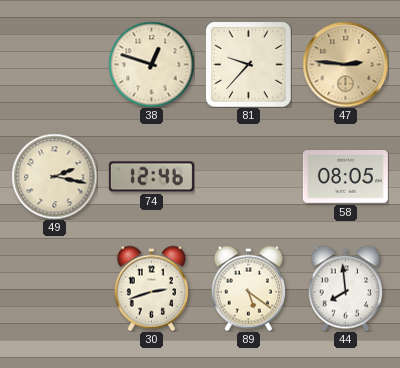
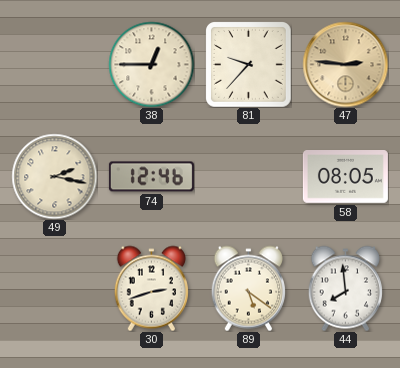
38: 12:48 -> 12:45 (151, 64)
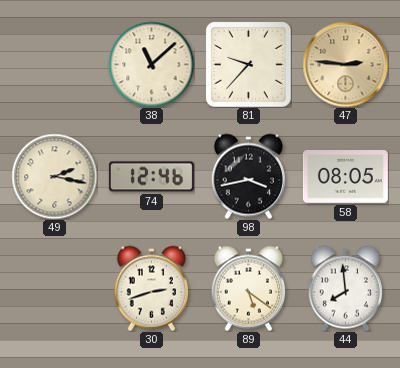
38: 12:45 -> 11:08 (151, 64)
98: none -> 3:43 (248, 176)
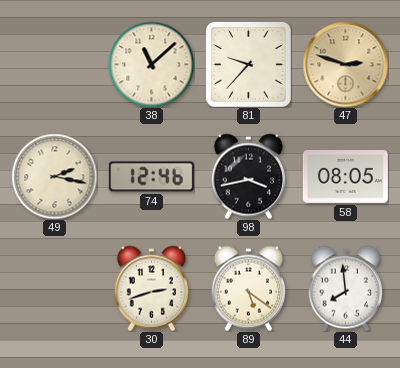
47: 2:46 -> 2:48 (345, 64)
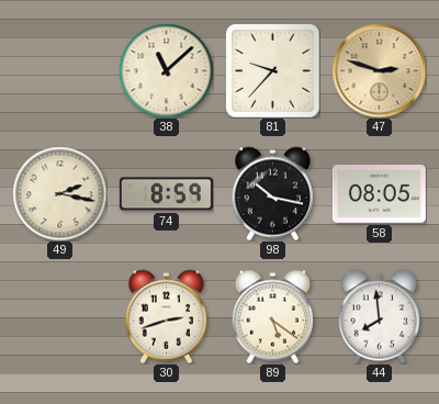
74: 12:46 -> 8:59 (166, 194)
98: 3:43 -> 10:17 (272, 193)
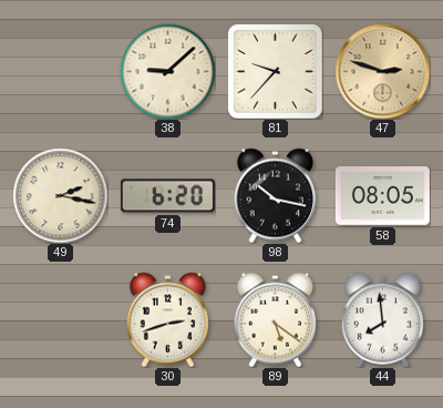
38: 11:08 -> 9:08 (167, 71)
74: 8:59 -> 6:20 (167, 196)
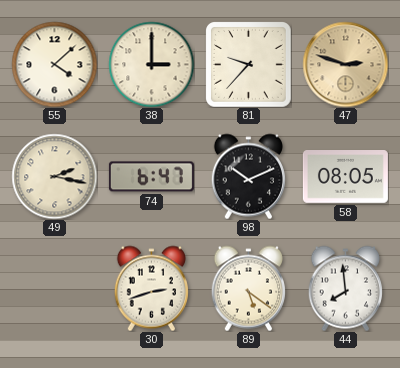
55: none -> 4:08 (54, 64)
38: 9:08 -> 3:00 (151, 64)
74: 6:20 -> 6:47 (151, 177)
98: 10:17 -> 10:11 (248, 176)
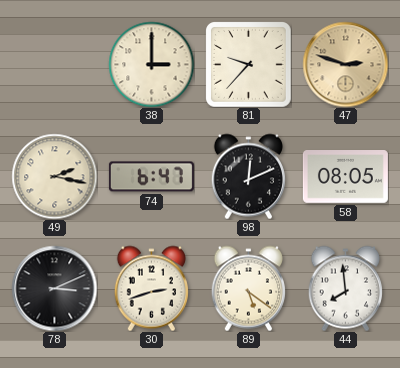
55: 4:08 -> none (54, 64)
98: 10:11 -> 12:11 (248, 176)
78: none -> 3:11 (54, 288)
